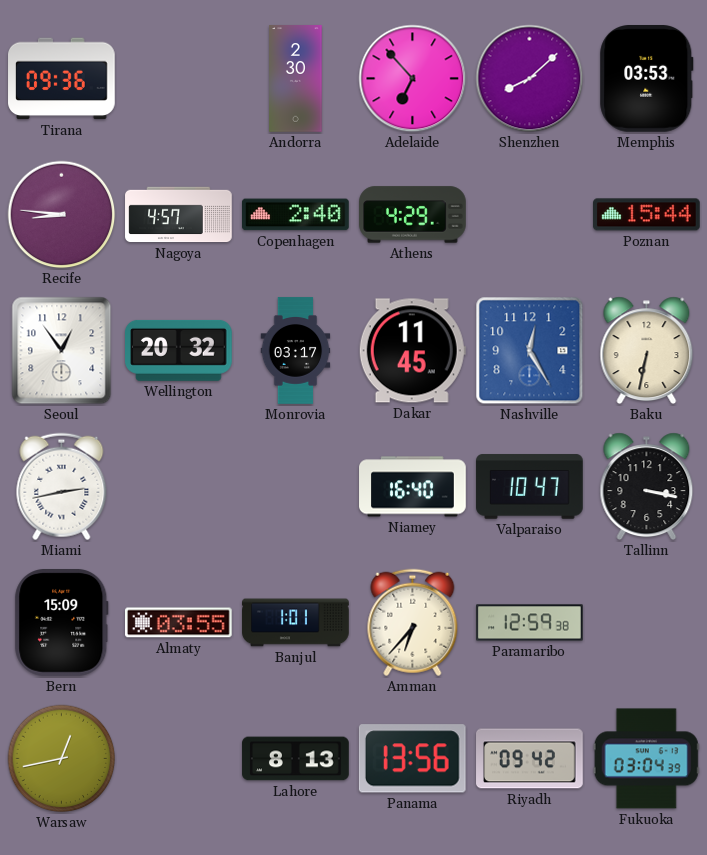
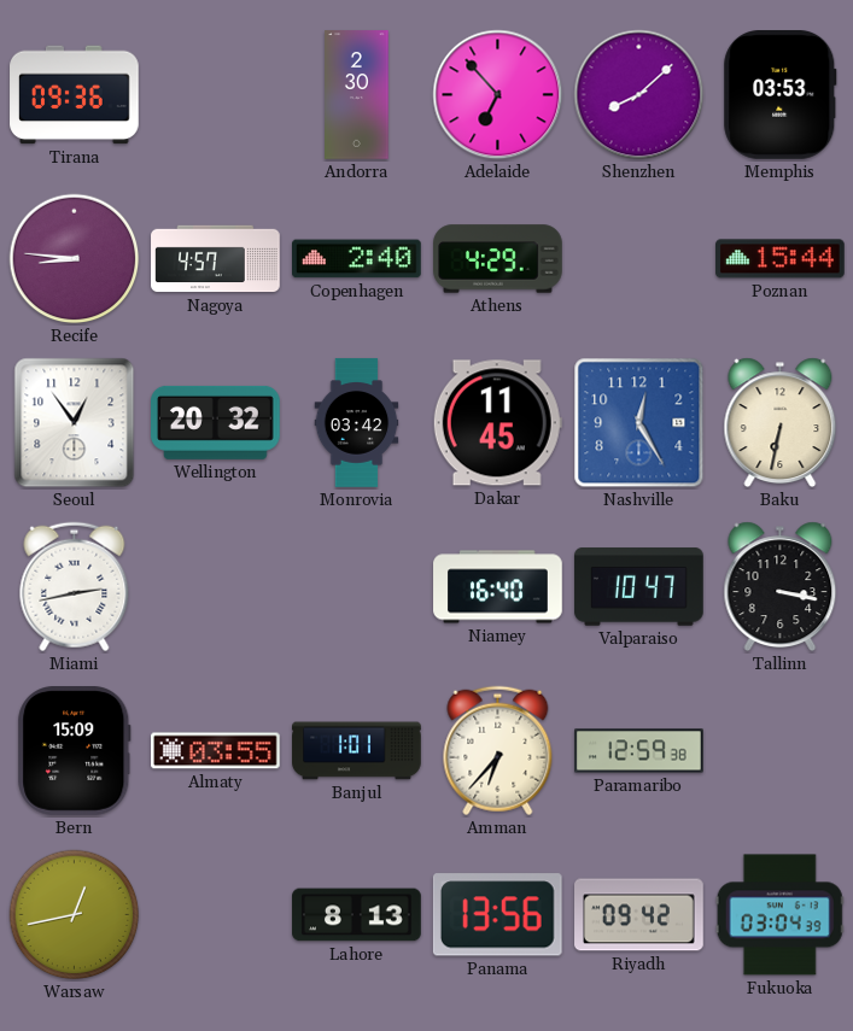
Monrovia: 03:17 -> 03:42 (357, 423)
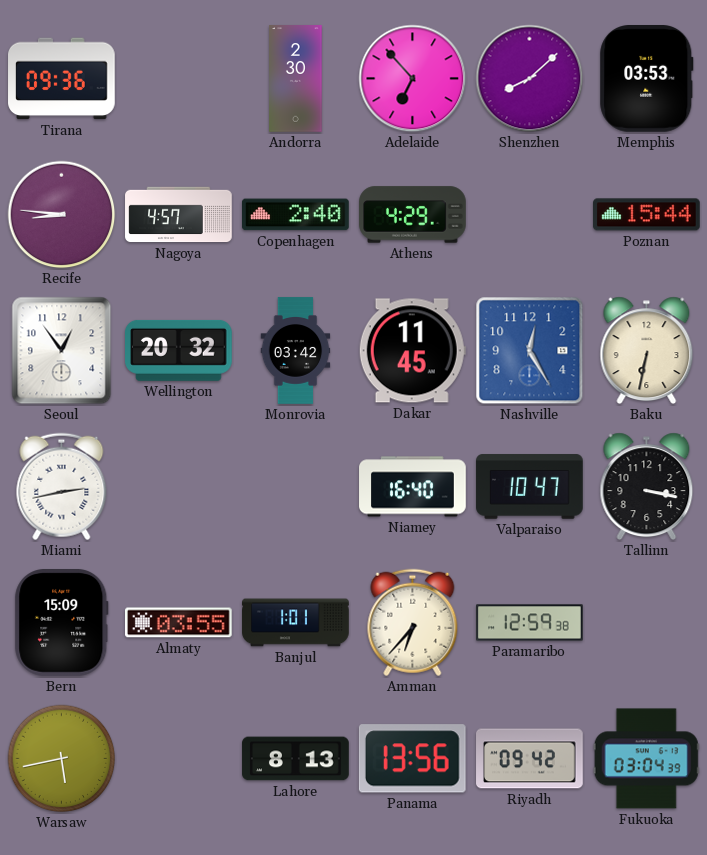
Warsaw: 12:43 -> 5:43 (62, 759)
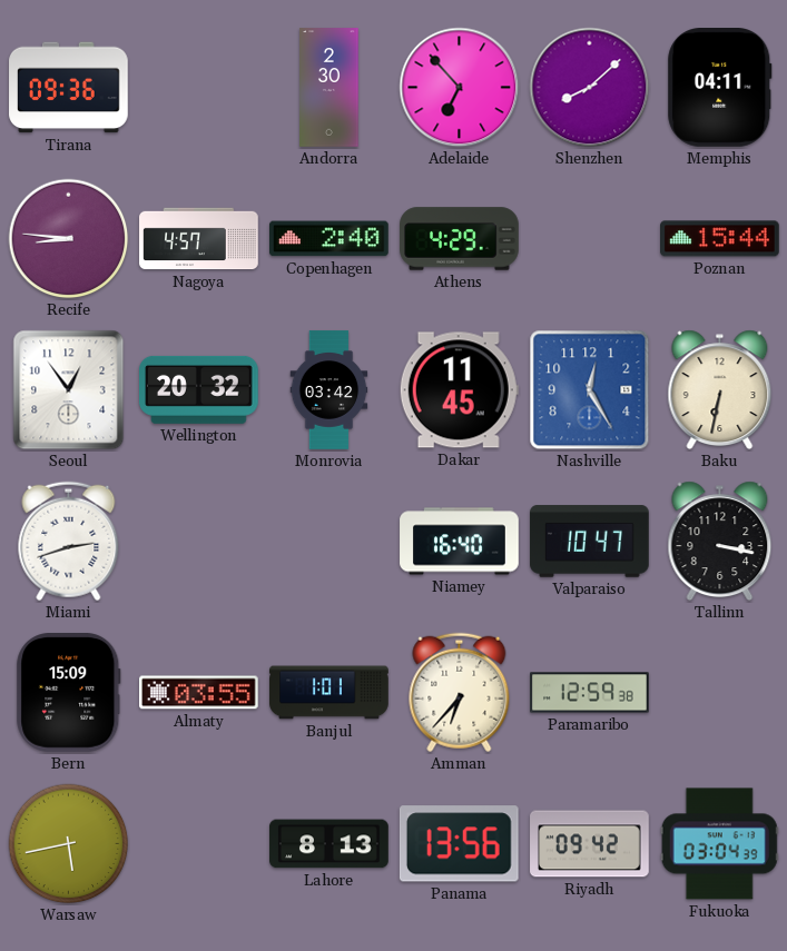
Memphis: 03:53 -> 04:11 (720, 88)
Miami: 2:43 -> 2:42 (69, 542)
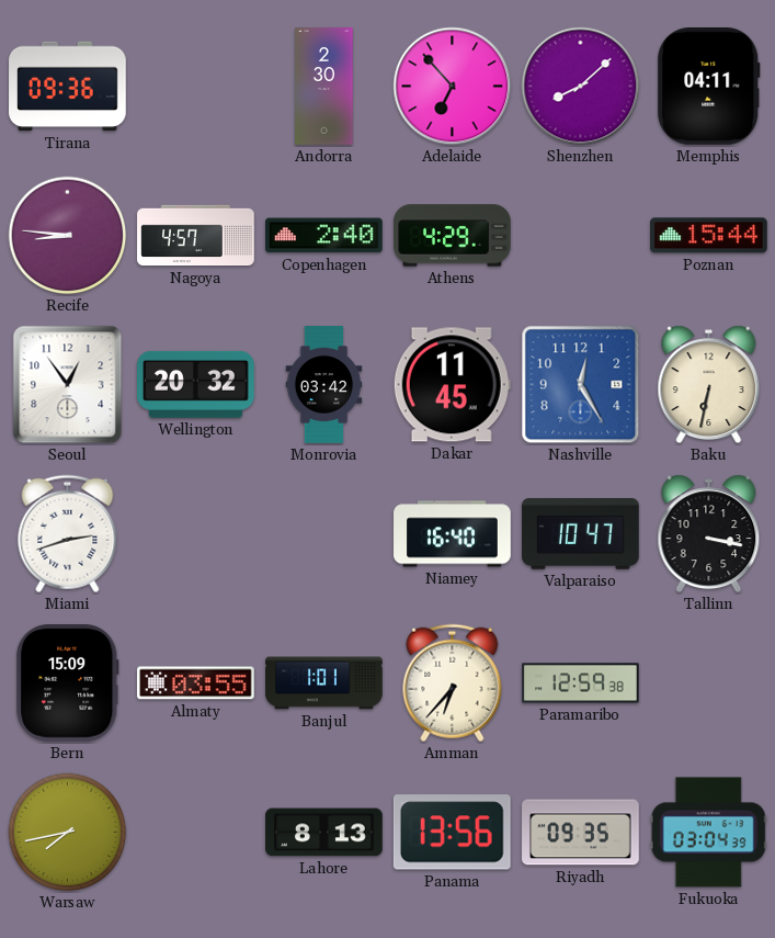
Warsaw: 5:43 -> 7:43 (68, 833)
Riyadh: 09:42 -> 09:35 (581, 833)
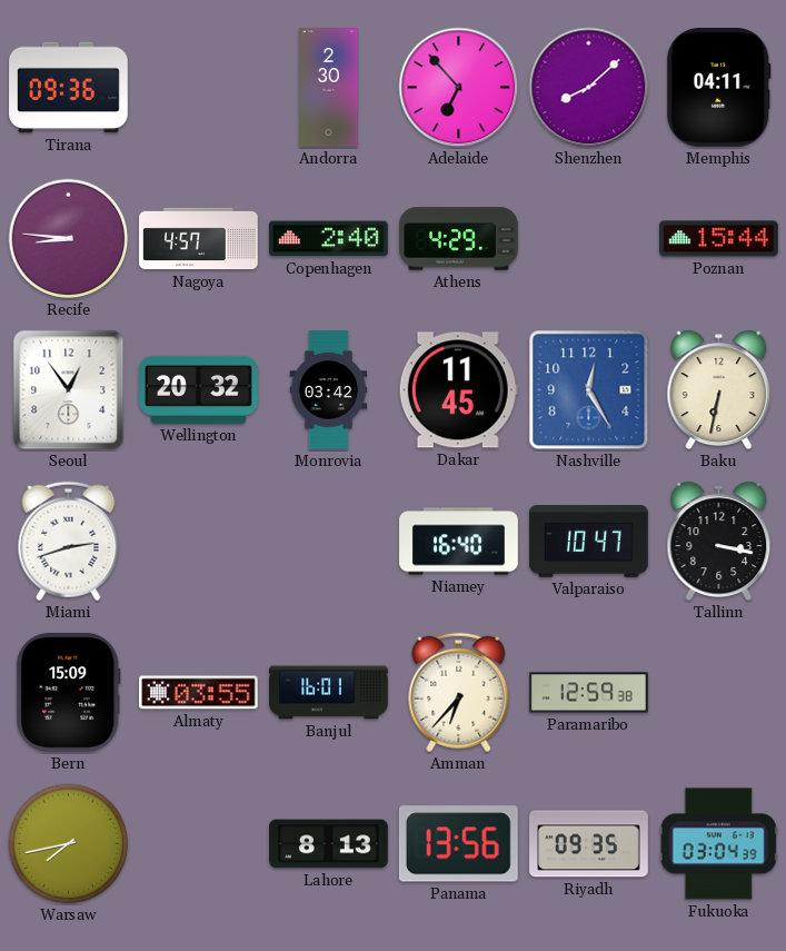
Banjul: 1:01 -> 16:01 (329, 693)
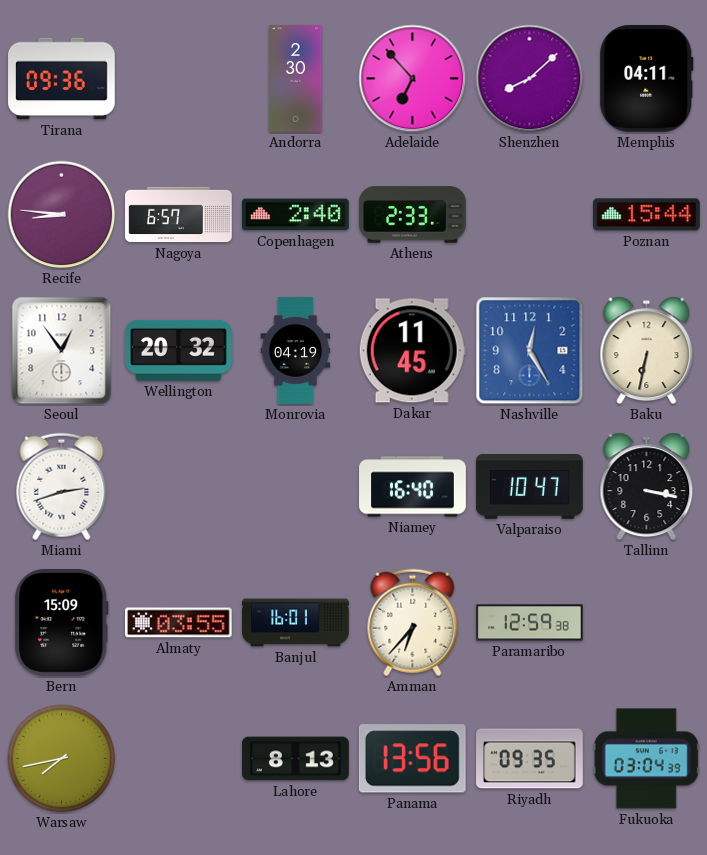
Nagoya: 4:57 -> 6:57 (179, 215)
Athens: 4:29 -> 2:33 (413, 215)
Monrovia: 03:42 -> 04:19 (296, 351)
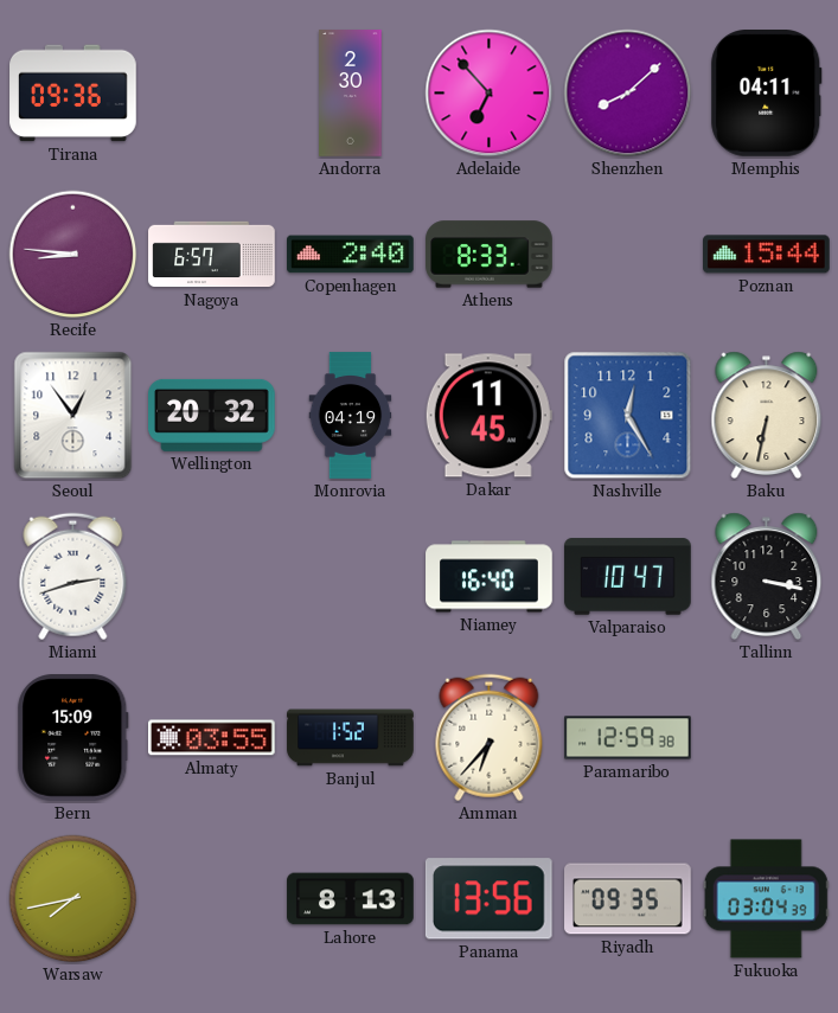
Athens: 2:33 -> 8:33 (490, 255)
Banjul: 16:01 -> 1:52 (351, 738)
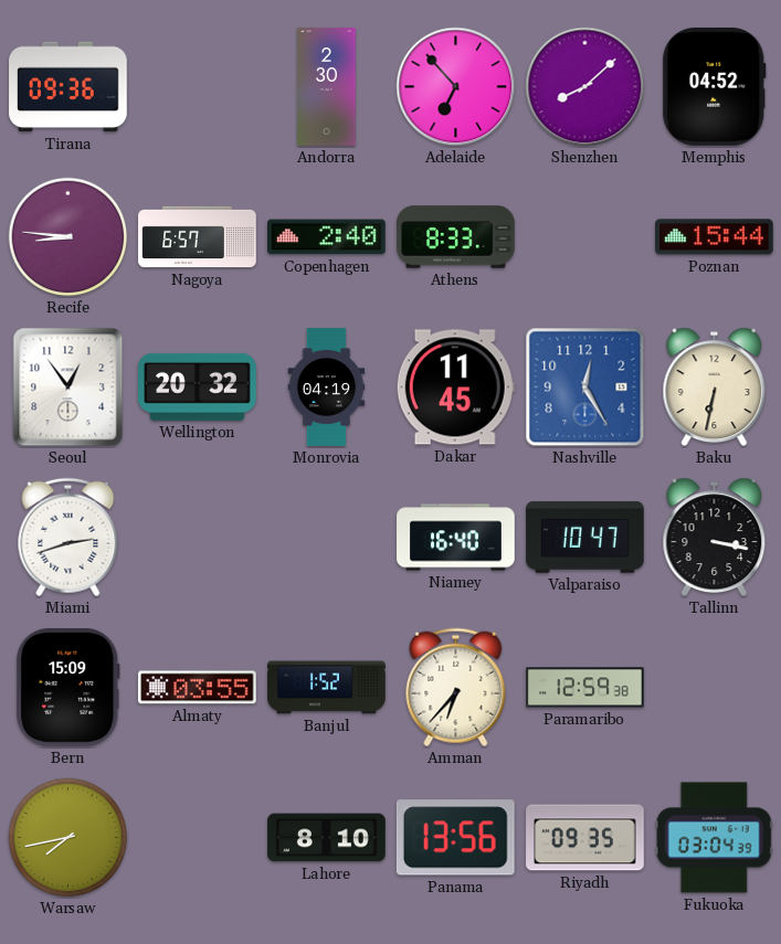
Memphis: 04:11 -> 04:52 (715, 87)
Lahore: 8:13 -> 8:10 (327, 838)
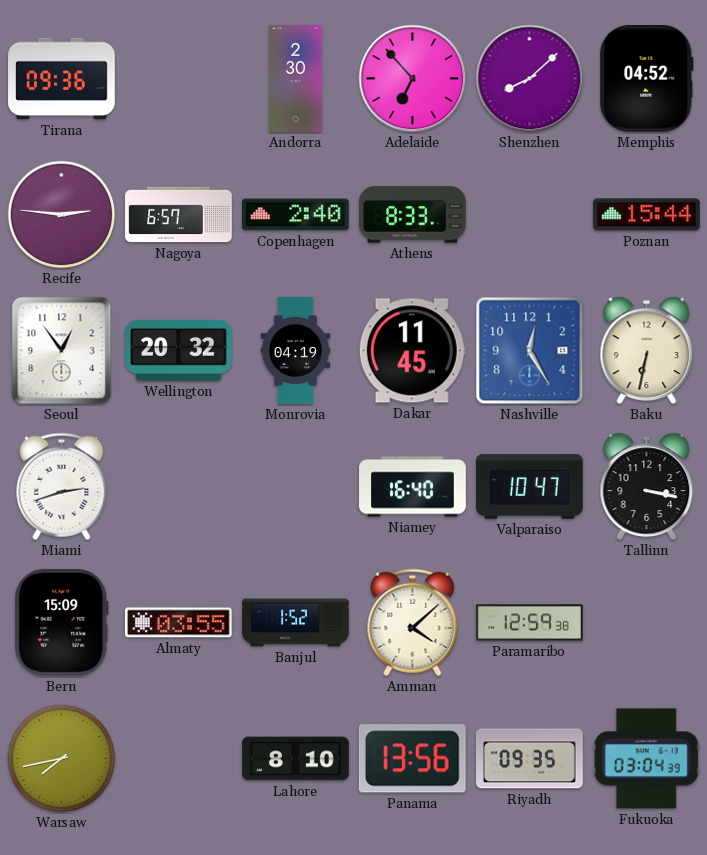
Recife: 8:46 -> 2:46 (62, 215)
Amman: 6:37 -> 4:08 (413, 623)
